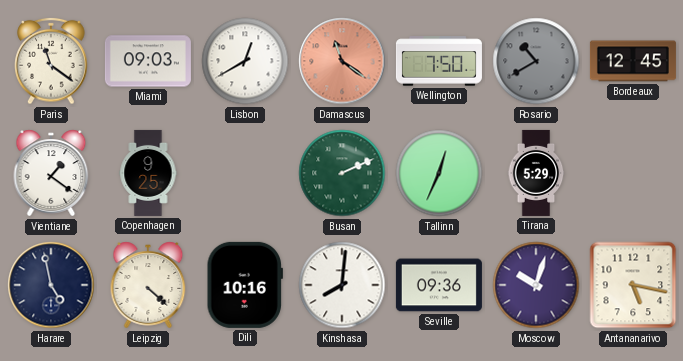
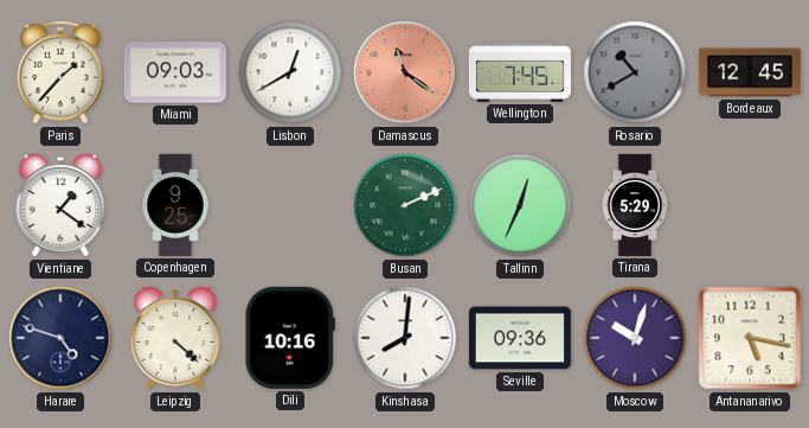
Paris: 11:21 -> 1:37 (60, 72)
Wellington: 7:50 -> 7:45 (520, 72)
Harare: 4:58 -> 4:48 (60, 338)
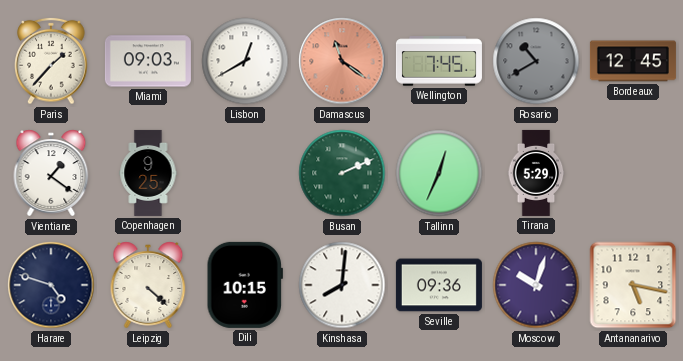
Dili: 10:16 -> 10:15 (244, 285)
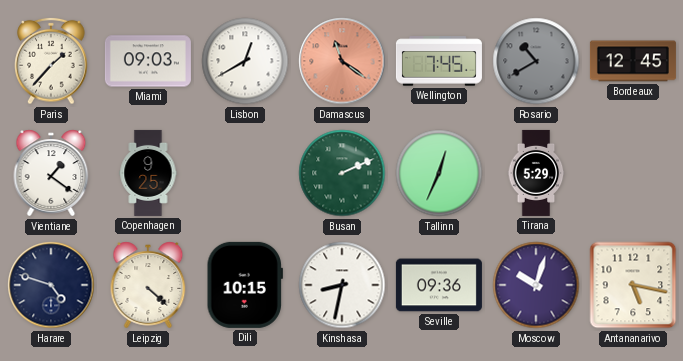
Kinshasa: 8:01 -> 8:32 (342, 285)
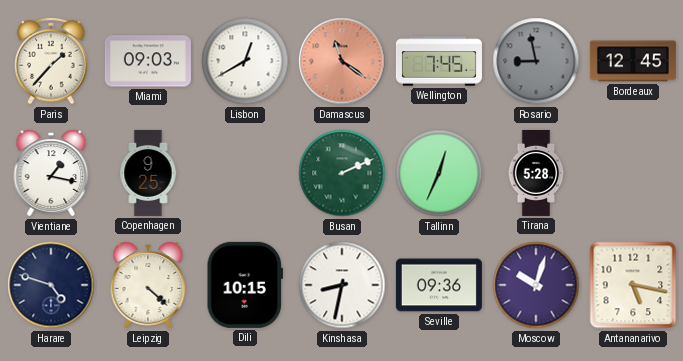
Rosario: 10:40 -> 8:58 (536, 61)
Vientiane: 1:21 -> 1:17 (51, 173)
Tirana: 5:29 -> 5:28 (536, 173)
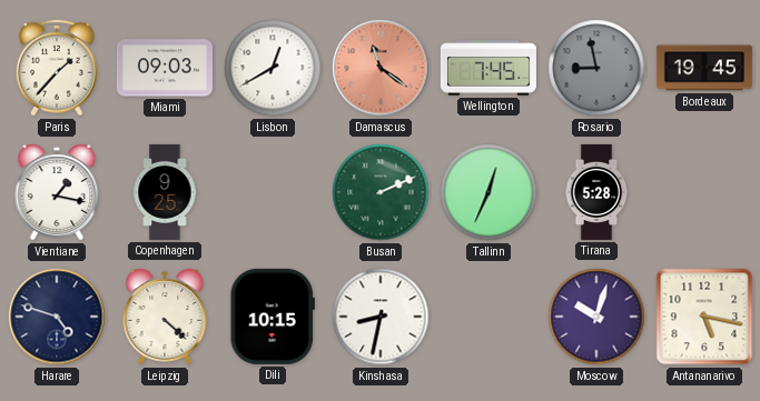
Bordeaux: 12:45 -> 19:45 (704, 68)
Seville: 09:36 -> none (439, 285)
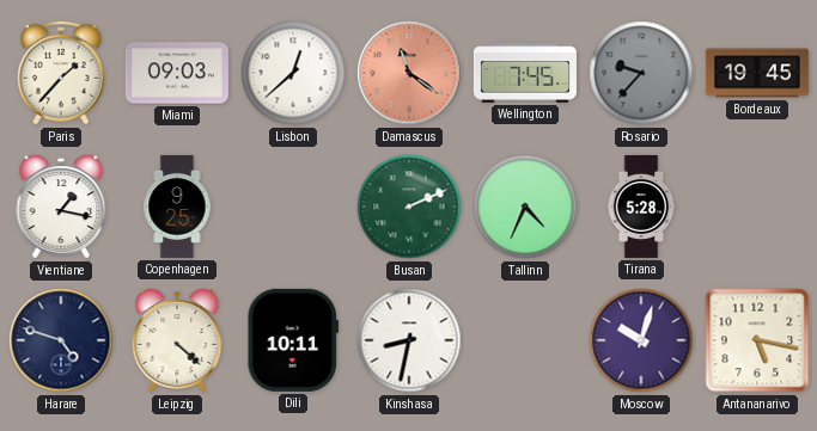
Lisbon: 12:40 -> 12:38 (293, 73)
Rosario: 8:58 -> 9:37 (641, 73)
Tallinn: 12:34 -> 4:34 (525, 207)
Dili: 10:15 -> 10:11 (292, 340)
